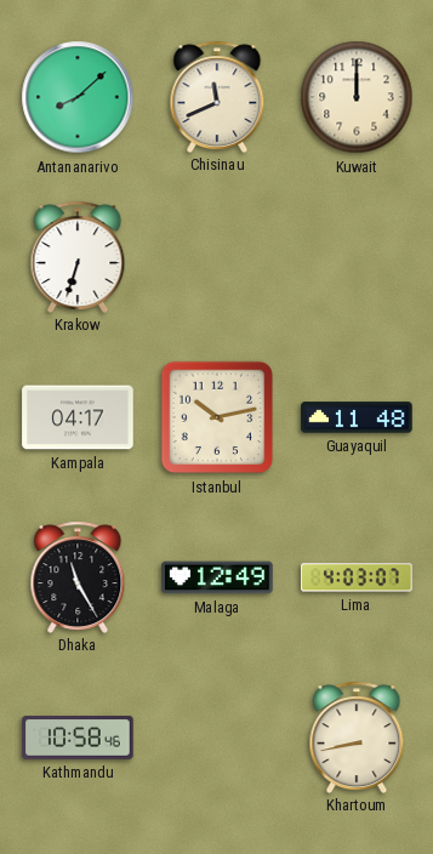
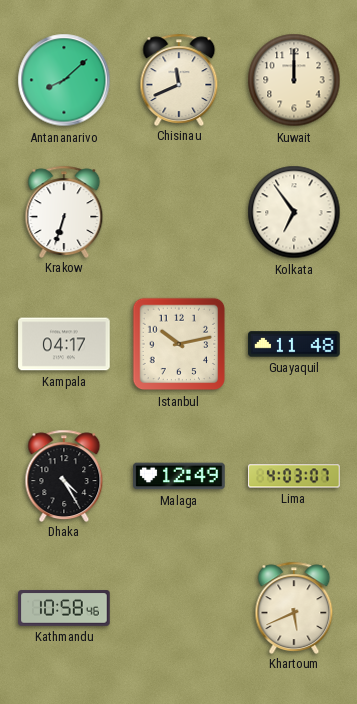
Kolkata: none -> 6:54 (294, 212)
Dhaka: 11:25 -> 4:25 (64, 475)
Khartoum: 8:43 -> 5:41 (294, 607)
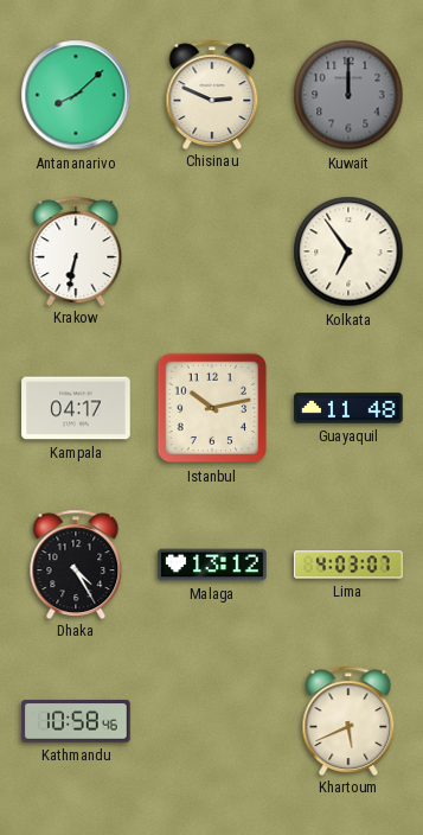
Chisinau: 11:41 -> 2:49 (212, 94)
Kuwait dial: cream -> grey (348, 95)
Krakow: 6:33 -> 6:32 (76, 250)
Malaga: 12:49 -> 13:12 (212, 565)
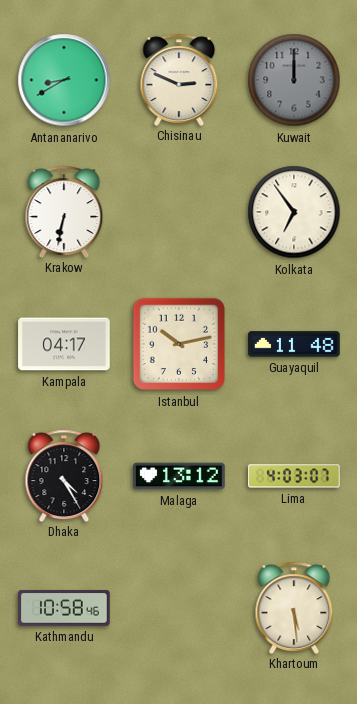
Antananarivo: 8:08 -> 8:40 (64, 80)
Khartoum: 5:41 -> 5:29 (294, 607)
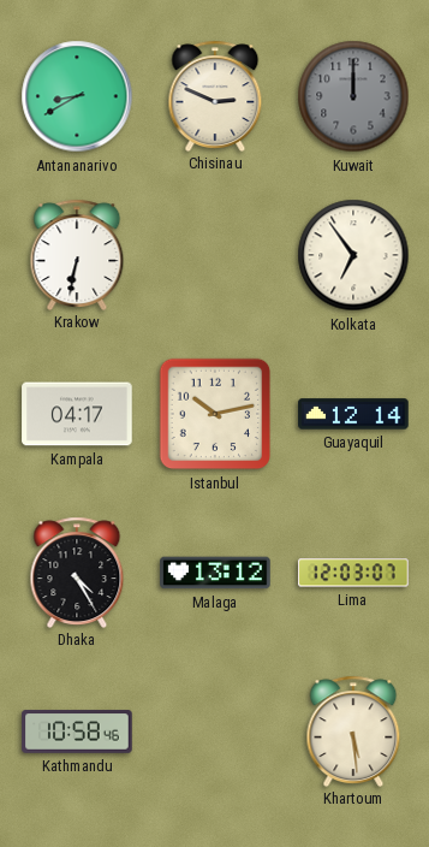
Guayaquil: 11:48 -> 12:14 (353, 414)
Lima: 4:03 -> 12:03 (353, 573)
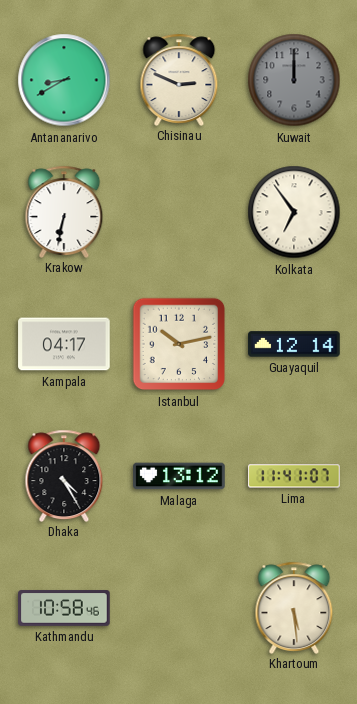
Lima: 12:03 -> 11:41 (294, 476)
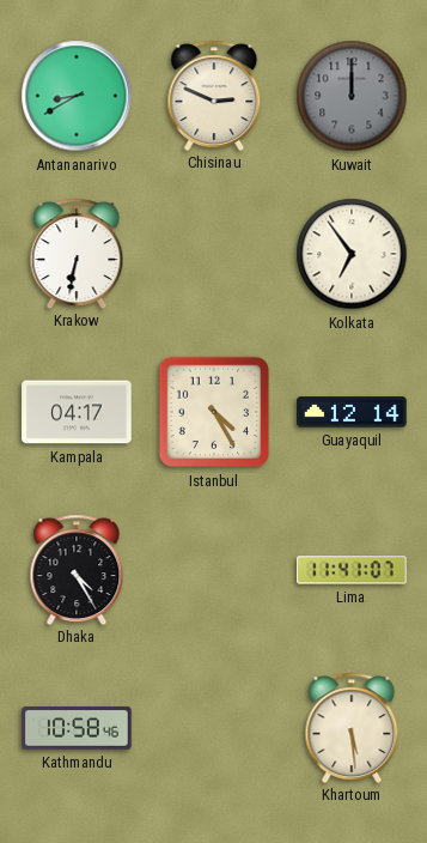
Istanbul: 10:13 -> 4:25 (214, 412)
Malaga: 13:12 -> none (179, 476)
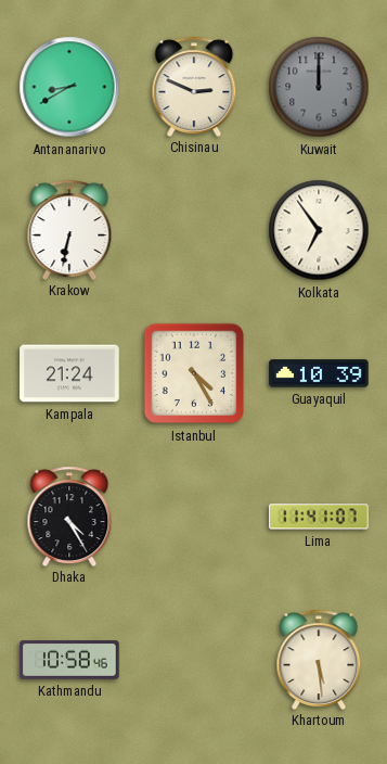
Kampala: 04:17 -> 21:24 (69, 373)
Guayaquil: 12:14 -> 10:39 (319, 373)
